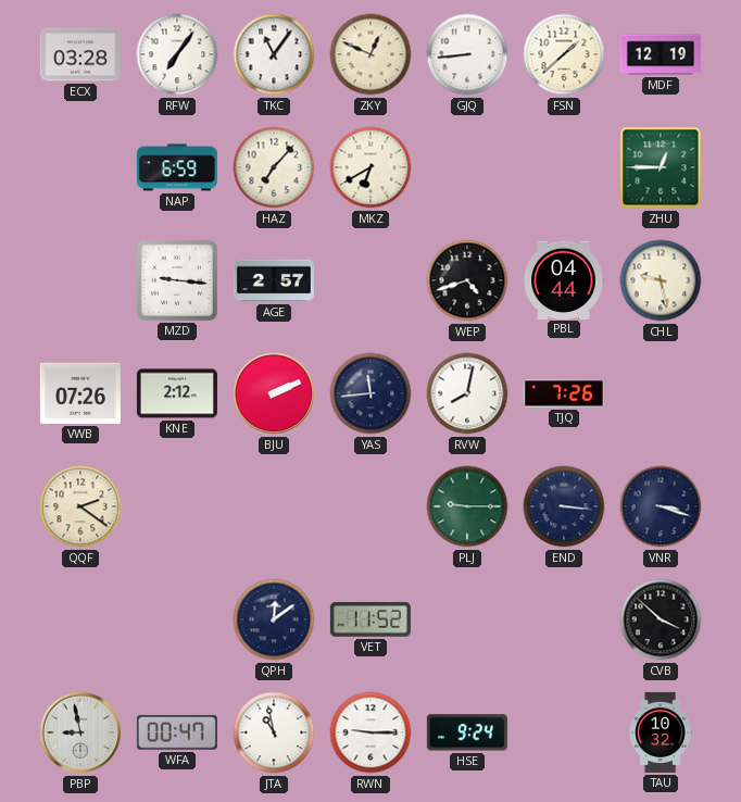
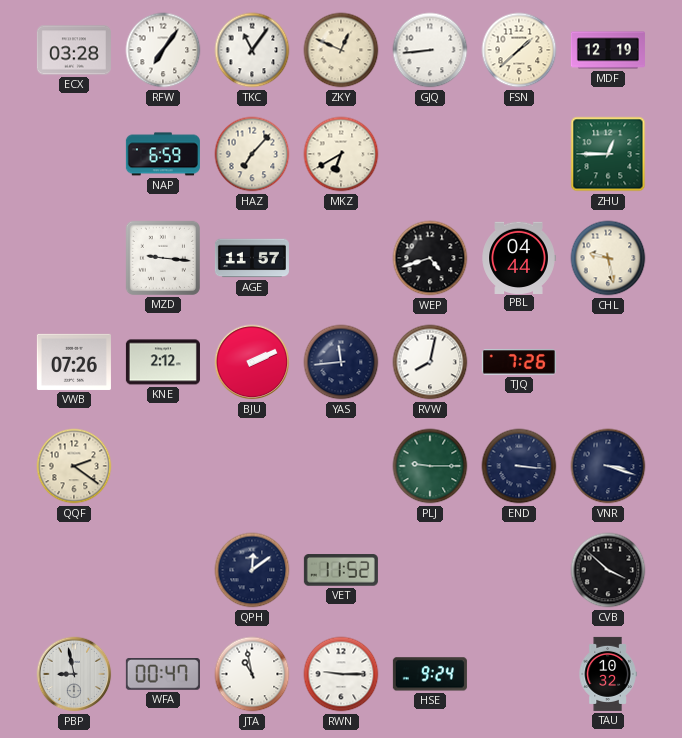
AGE: 2:57 -> 11:57 (252, 258)
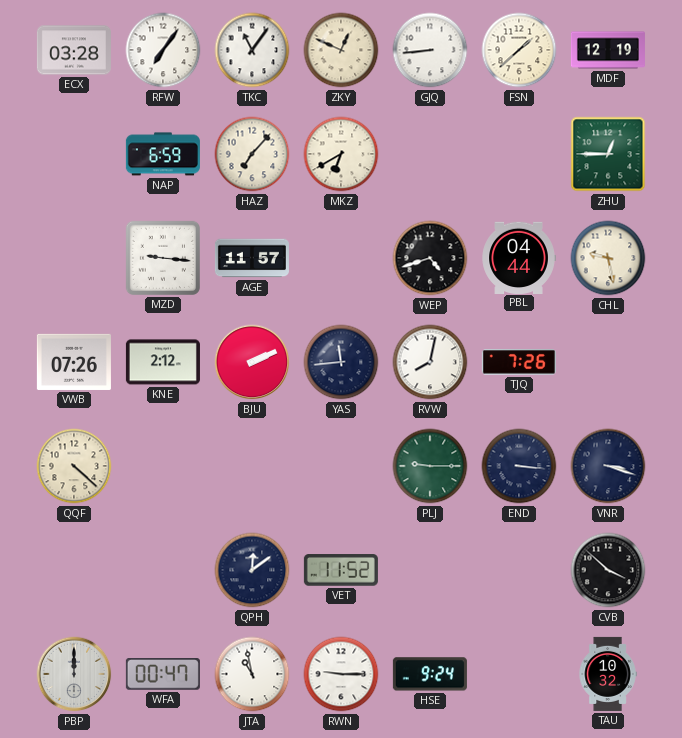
QQF: 2:21 -> 4:22 (74, 466)
PBP: 8:58 -> 12:00 (74, 674)
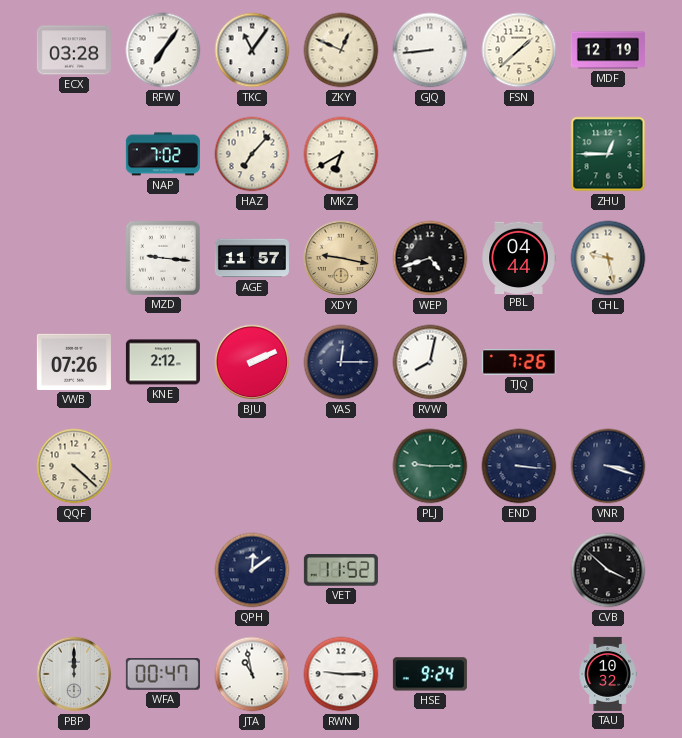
NAP: 6:59 -> 7:02 (163, 154)
XDY: none -> 9:17 (341, 258)
YAS: 11:44 -> 12:15 (341, 362)
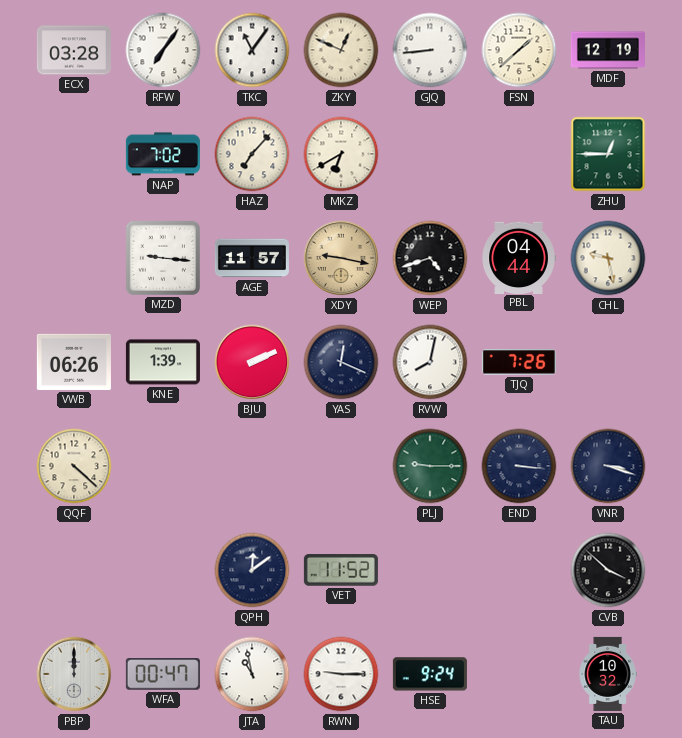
VWB: 07:26 -> 06:26 (74, 362)
KNE: 2:12 -> 1:39 (163, 362)
YAS: 12:15 -> 12:19 (341, 362)
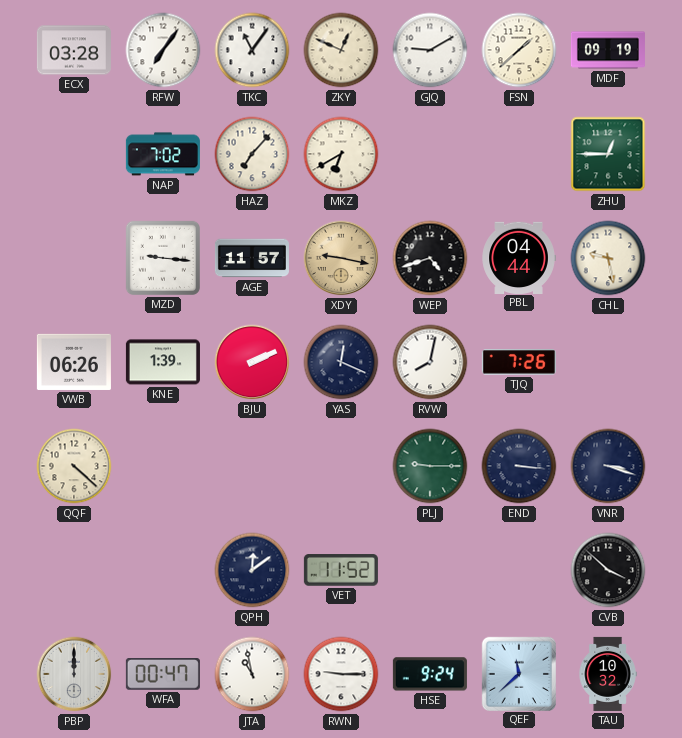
GJQ: 8:44 -> 9:10 (430, 50)
MDF: 12:19 -> 09:19 (608, 50)
QEF: none -> 11:38 (518, 673)
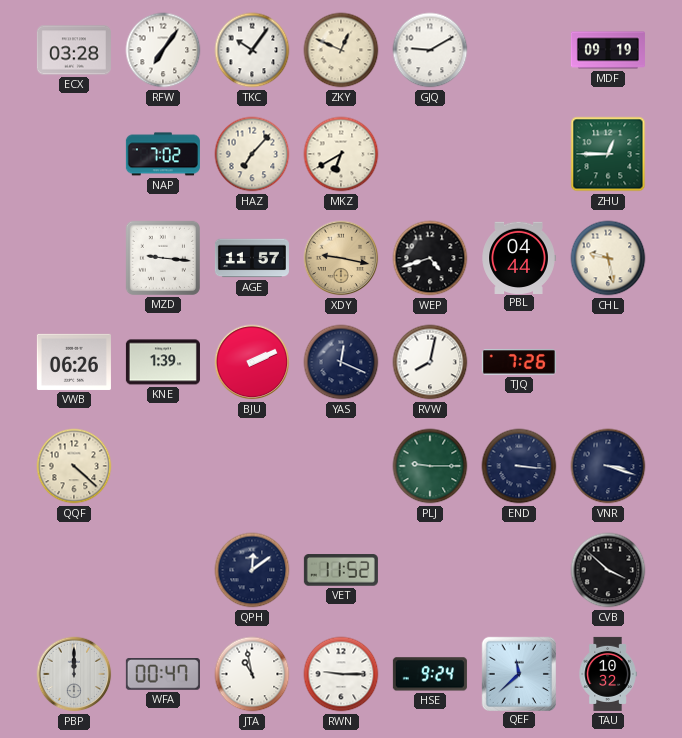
TKC: 11:06 -> 10:06 (252, 50)
FSN: 1:38 -> none (519, 50)
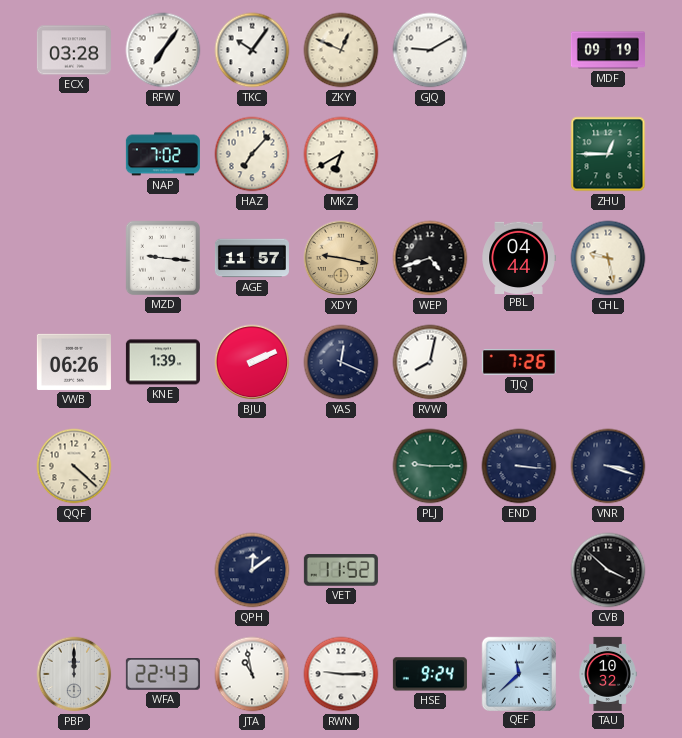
WFA: 00:47 -> 22:43 (163, 674)
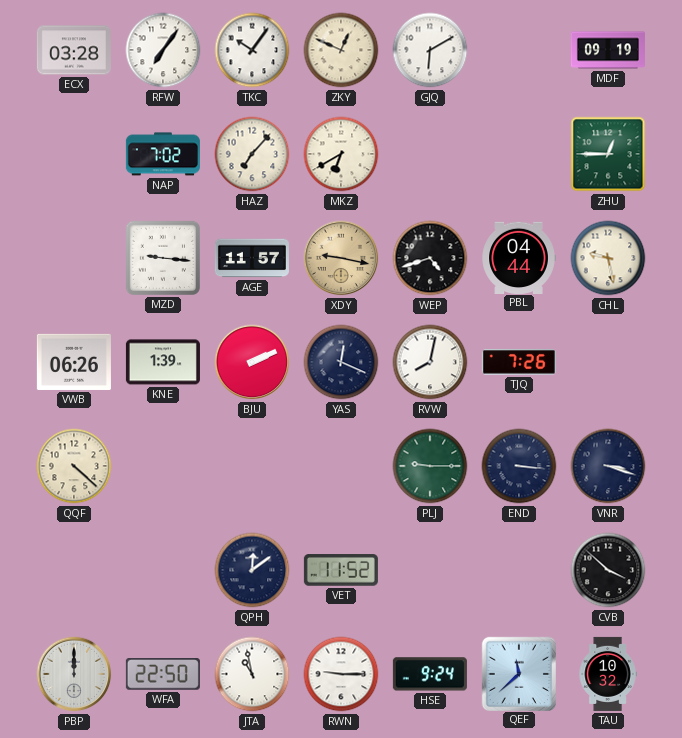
GJQ: 9:10 -> 6:10 (430, 50)
WFA: 22:43 -> 22:50 (163, 674)
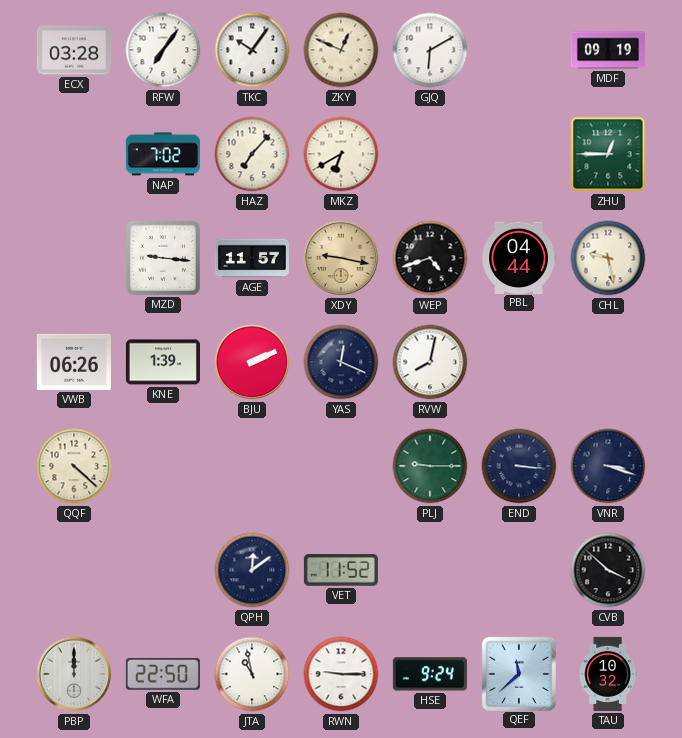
TJQ: 7:26 -> none (519, 362)
